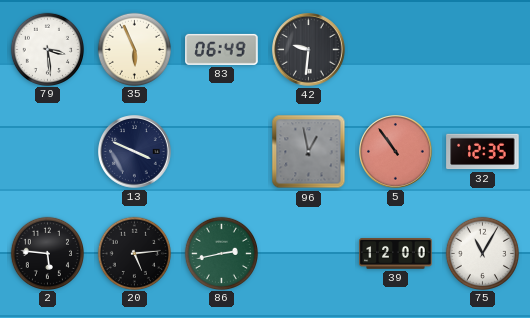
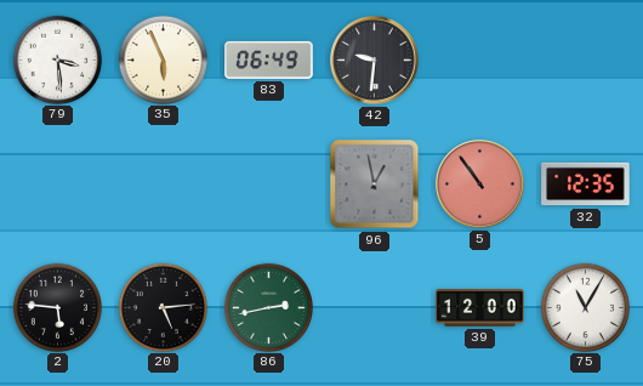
13: 3:49 -> none (135, 152)
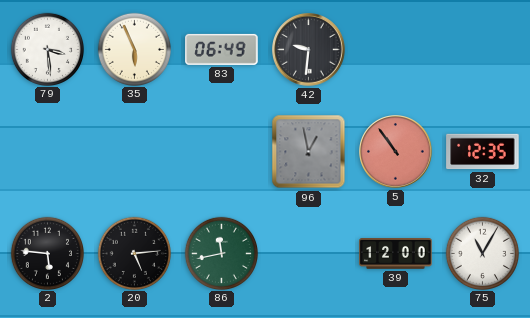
86: 2:43 -> 11:43 (221, 253)
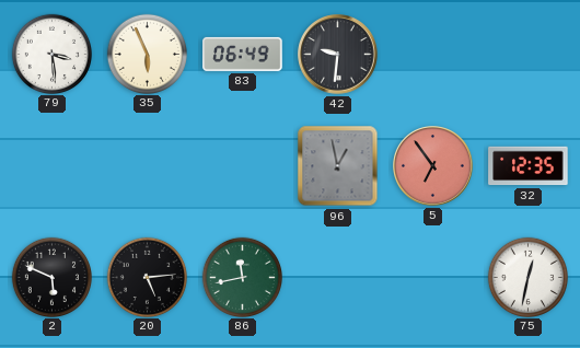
5: 10:54 -> 6:54 (433, 166)
2: 5:46 -> 5:49 (51, 277)
39: 12:00 -> none (396, 254)
75: 11:05 -> 12:32 (527, 277)
